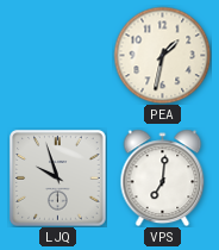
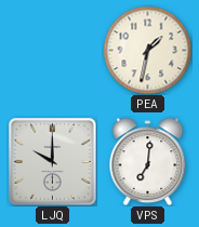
LJQ: 9:57 -> 10:00 (52, 161)
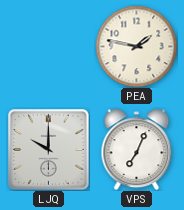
PEA: 1:32 -> 1:47 (136, 46)
VPS: 7:01 -> 7:04 (137, 149)
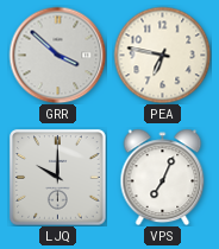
GRR: none -> 3:52 (57, 55)
PEA: 1:47 -> 6:47 (162, 55)
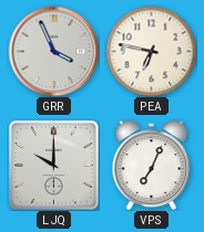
GRR: 3:52 -> 3:56 (53, 51)
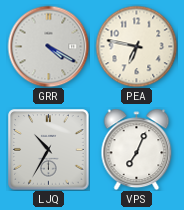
GRR: 3:56 -> 4:20 (48, 46)
LJQ: 10:00 -> 10:35 (48, 149)
